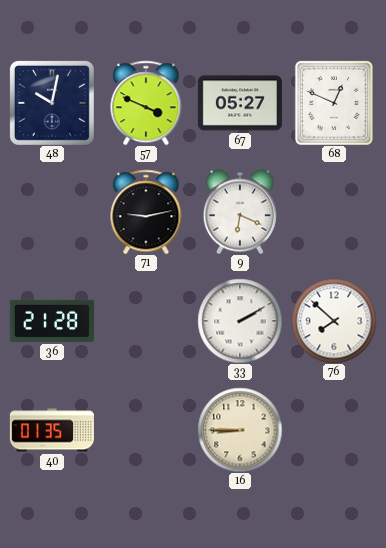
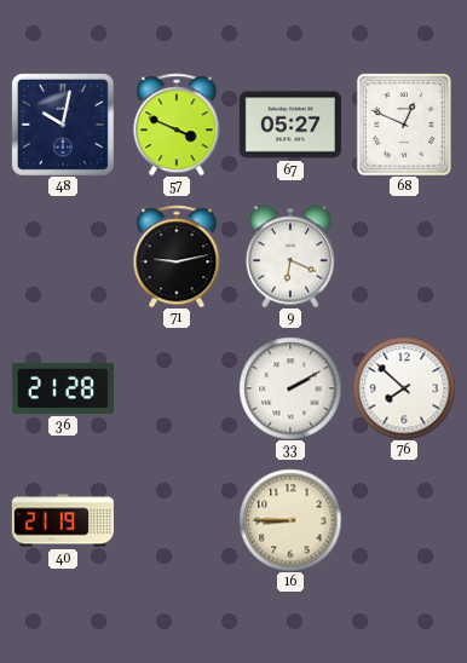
40: 01:35 -> 21:19 (63, 520)
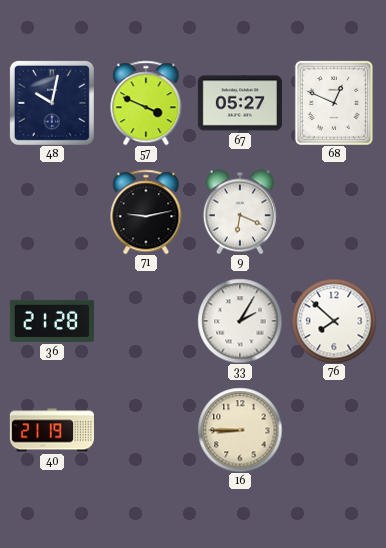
33: 2:10 -> 2:05 (240, 321)
